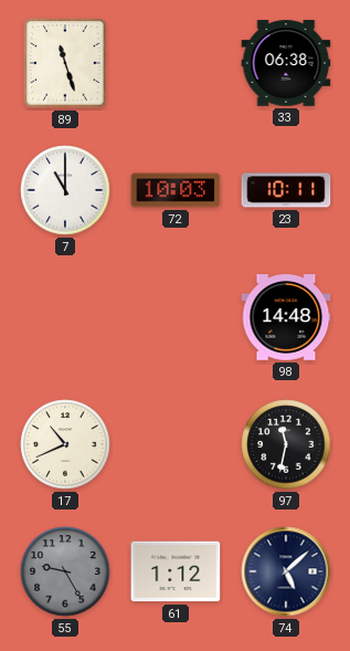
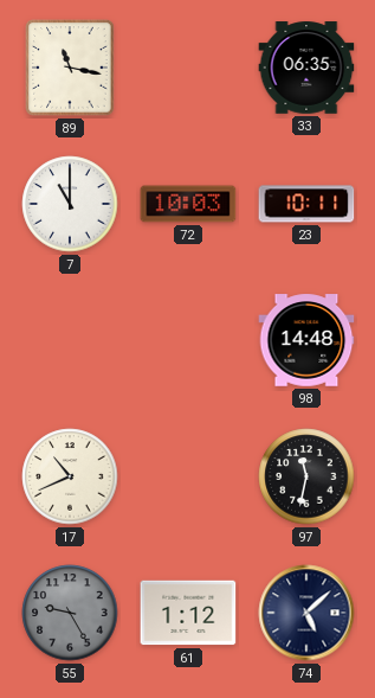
89: 11:27 -> 11:17 (70, 68)
33: 06:38 -> 06:35 (306, 68)
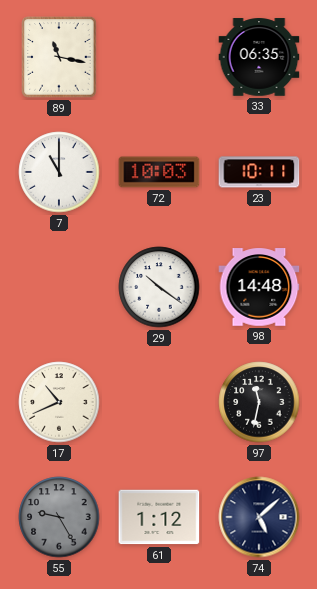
29: none -> 10:21 (159, 287)
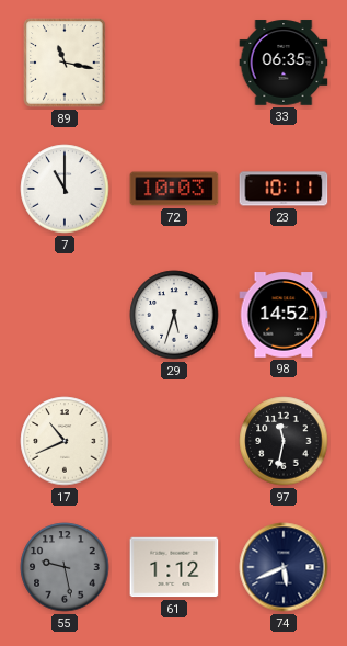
29: 10:21 -> 5:33 (174, 315)
98: 14:48 -> 14:52 (284, 315)
55: 9:25 -> 9:28 (65, 567)
74: 5:08 -> 5:41 (284, 567)
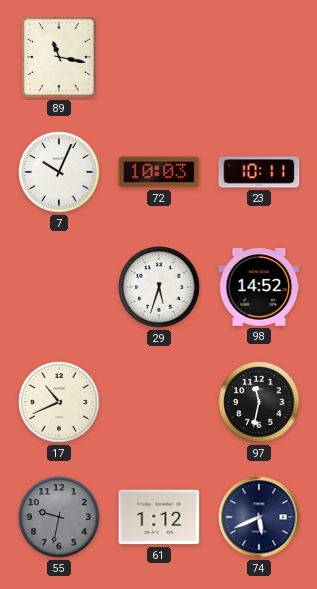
33: 06:35 -> none (284, 63)
7: 11:00 -> 10:04 (59, 172)
55: 9:28 -> 9:32 (59, 517)
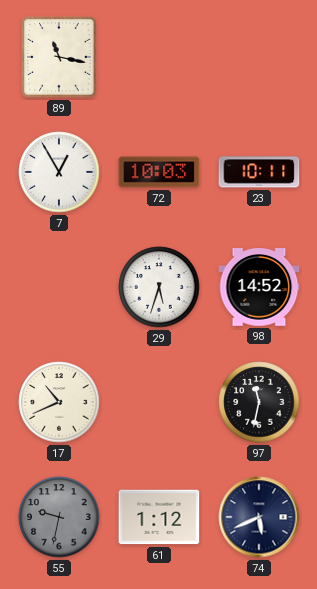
7: 10:04 -> 12:55 (59, 172)
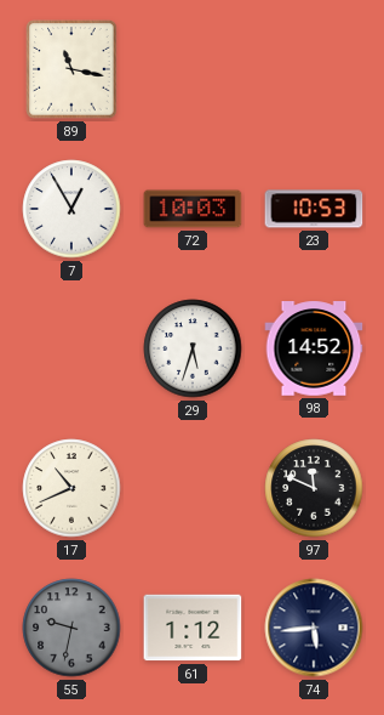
23: 10:11 -> 10:53 (314, 209)
97: 11:32 -> 11:49 (314, 488)
74: 5:41 -> 5:44 (314, 628)
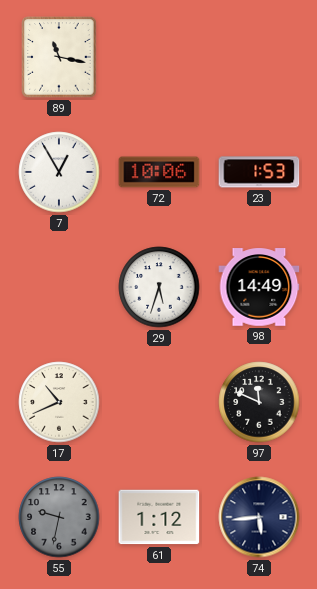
72: 10:03 -> 10:06 (159, 172)
23: 10:53 -> 1:53 (259, 172)
98: 14:52 -> 14:49 (259, 287)
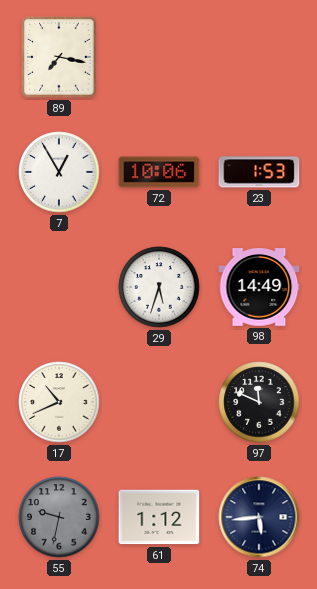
89: 11:17 -> 7:17 (59, 57)
